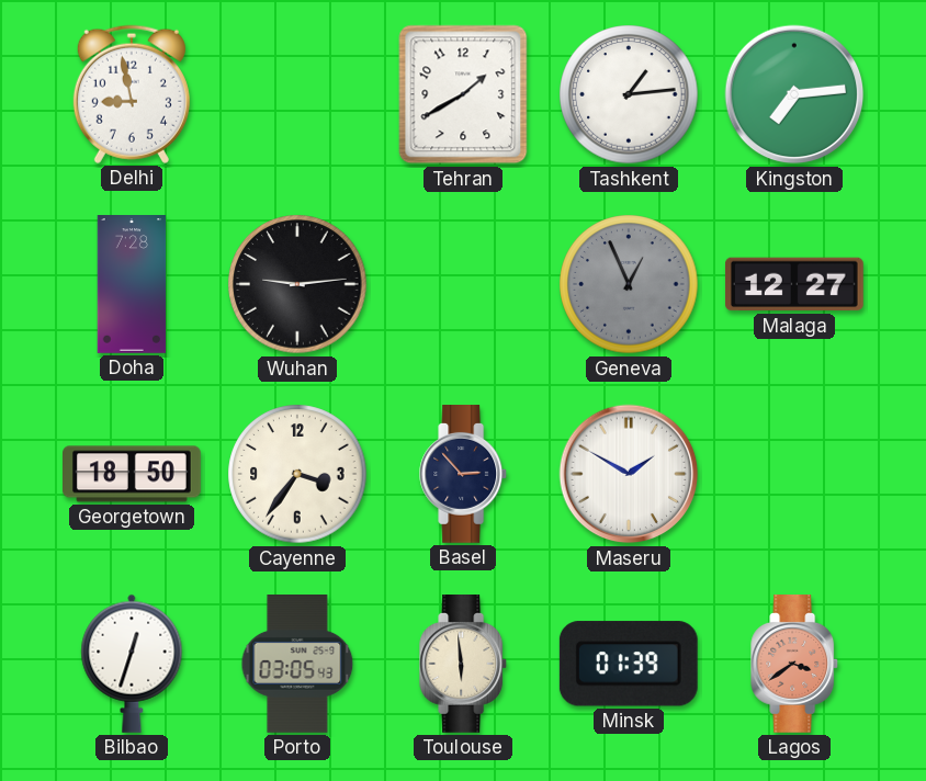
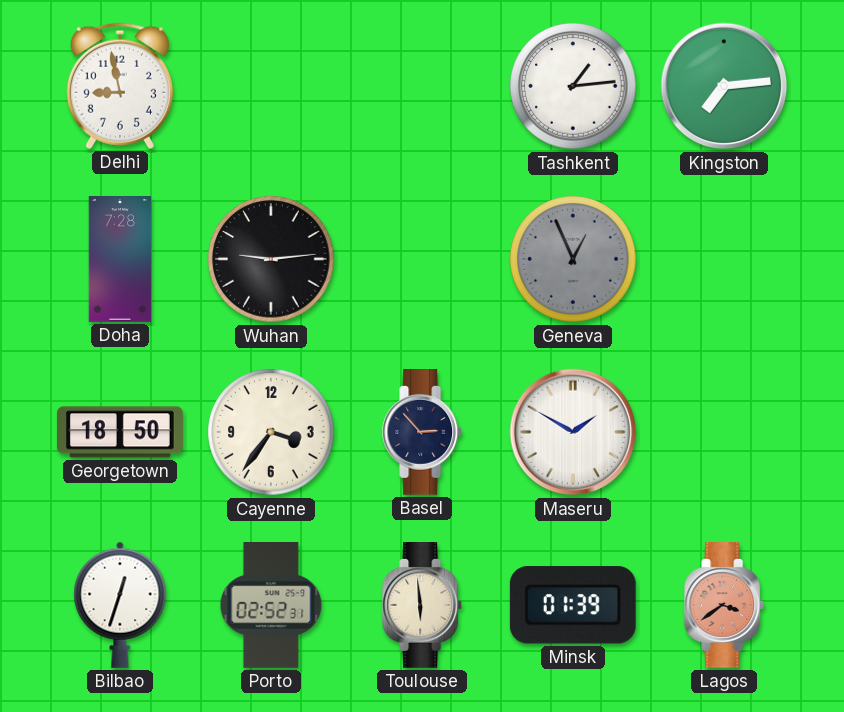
Tehran: 1:40 -> none (463, 94)
Malaga: 12:27 -> none (795, 284)
Porto: 03:05 -> 02:52 (271, 606)
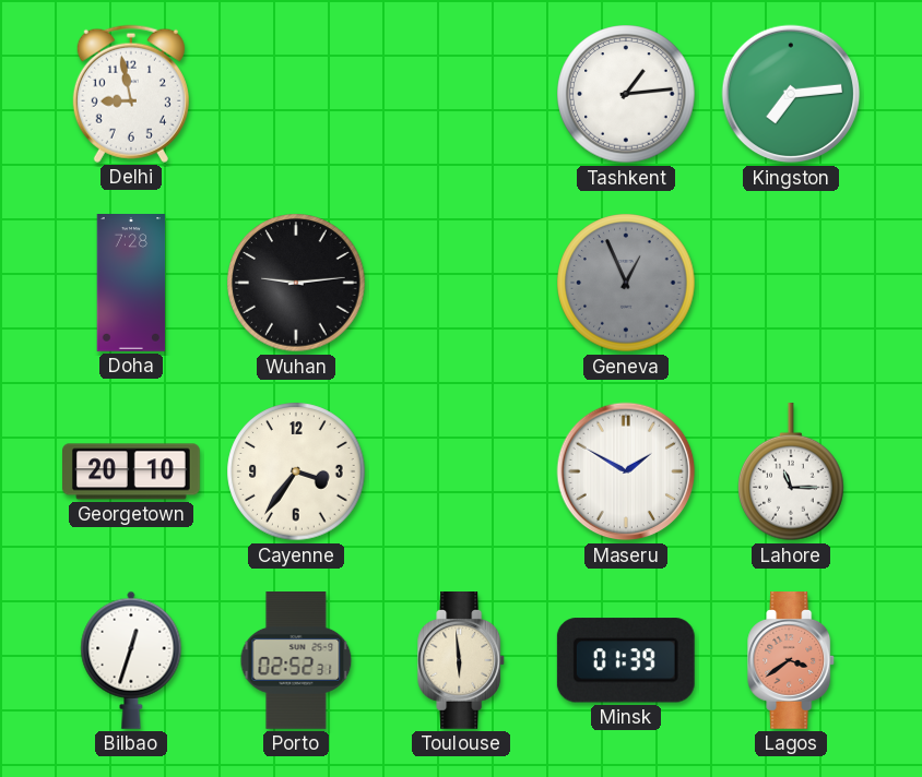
Georgetown: 18:50 -> 20:10 (132, 471)
Basel: 2:53 -> none (423, 433)
Lahore: none -> 11:15 (791, 473)
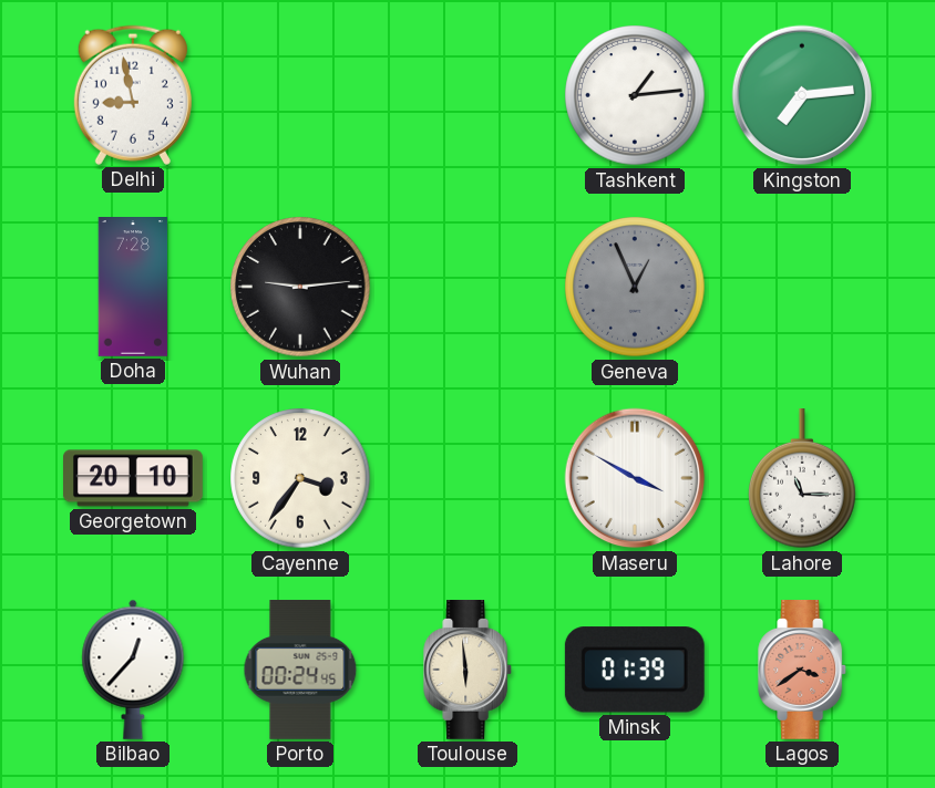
Maseru: 1:50 -> 3:50 (635, 478)
Bilbao: 12:33 -> 12:37 (133, 670)
Porto: 02:52 -> 00:24 (300, 671)
